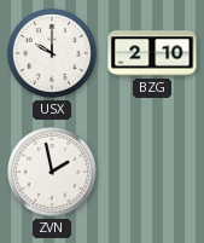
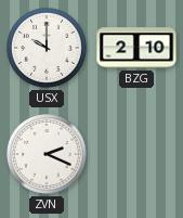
ZVN: 1:58 -> 2:19 (48, 155)
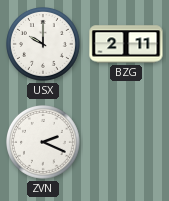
BZG: 2:10 -> 2:11 (126, 44)
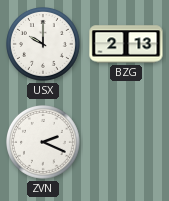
BZG: 2:11 -> 2:13 (126, 44)
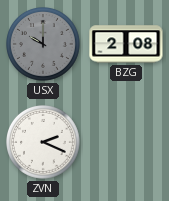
USX dial: white -> grey (44, 45)
BZG: 2:13 -> 2:08 (126, 44)
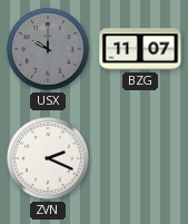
BZG: 2:08 -> 11:07 (140, 49)
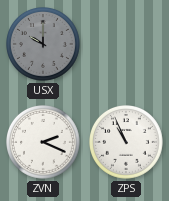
BZG: 11:07 -> none (140, 49)
ZPS: none -> 10:56 (127, 143)
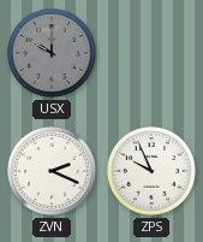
ZPS: 10:56 -> 9:56 (153, 172)
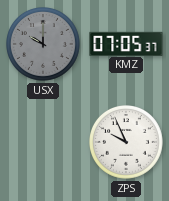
KMZ: none -> 07:05 (126, 43)
ZVN: 2:19 -> none (53, 172)
